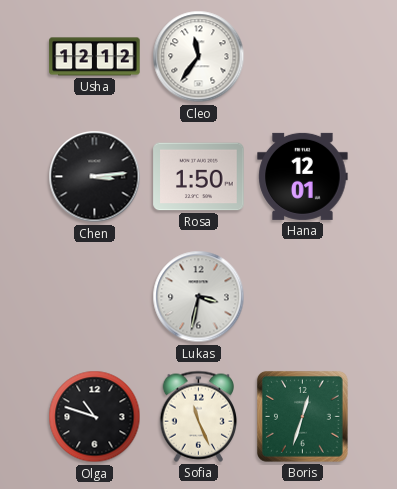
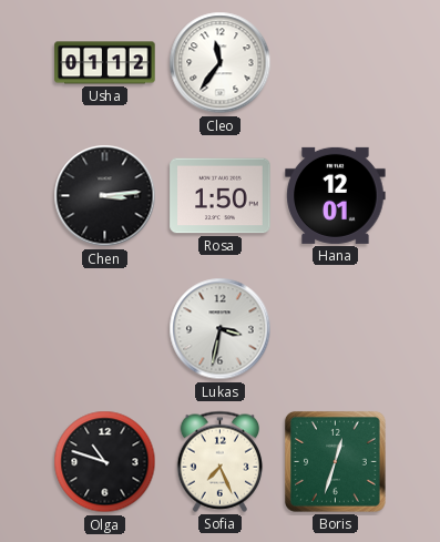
Usha: 12:12 -> 01:12 (105, 63)
Sofia: 11:26 -> 7:26 (221, 461)
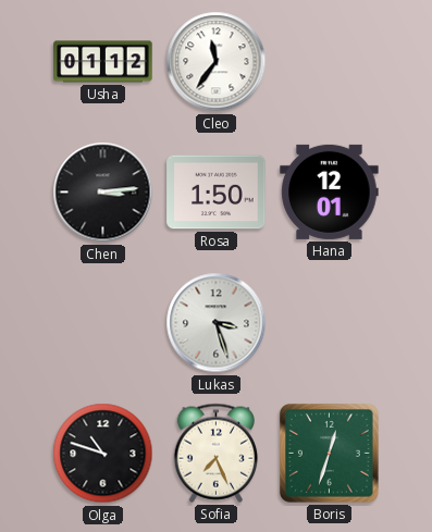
Lukas: 3:32 -> 3:27 (217, 323)
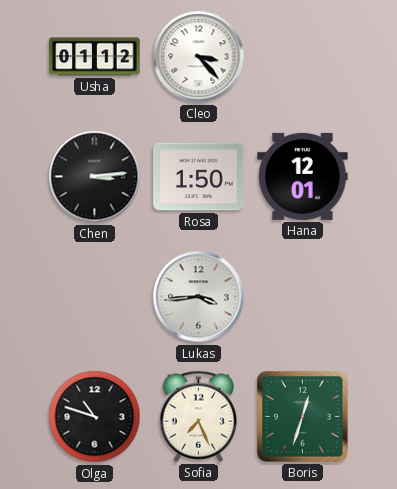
Cleo: 11:36 -> 3:23 (199, 57)
Lukas: 3:27 -> 3:44 (199, 297)
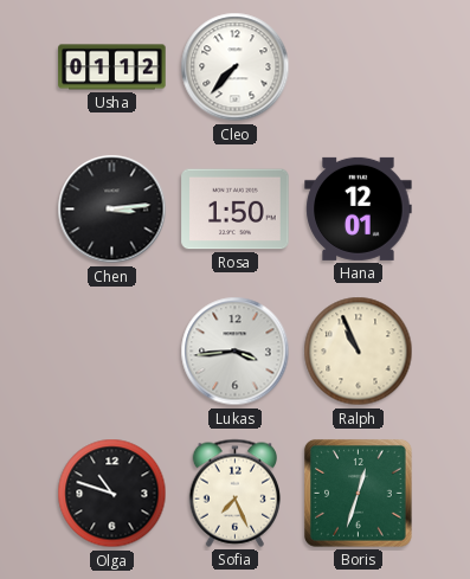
Cleo: 3:23 -> 7:37 (236, 67)
Ralph: none -> 10:56 (359, 352)
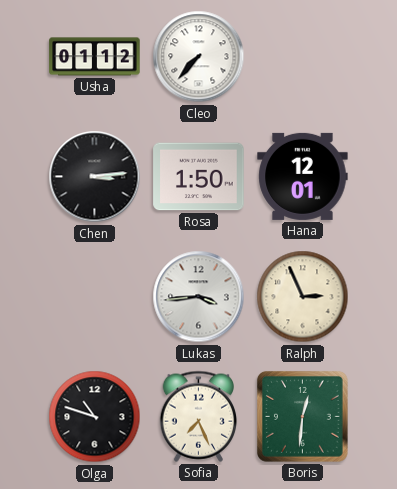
Ralph: 10:56 -> 2:56 (303, 297)
Boris: 12:33 -> 12:31 (302, 417)
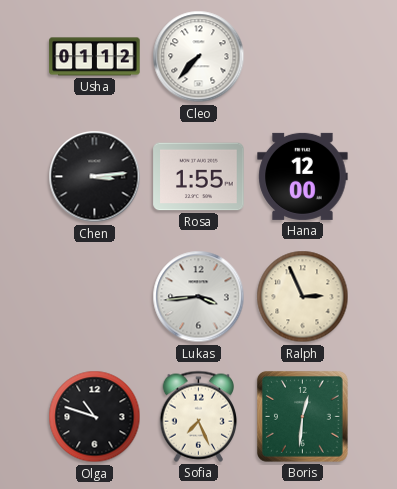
Rosa: 1:50 -> 1:55 (199, 177)
Hana: 12:01 -> 12:00 (303, 176)
